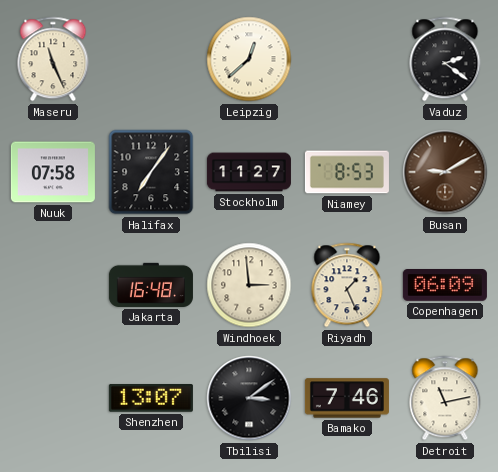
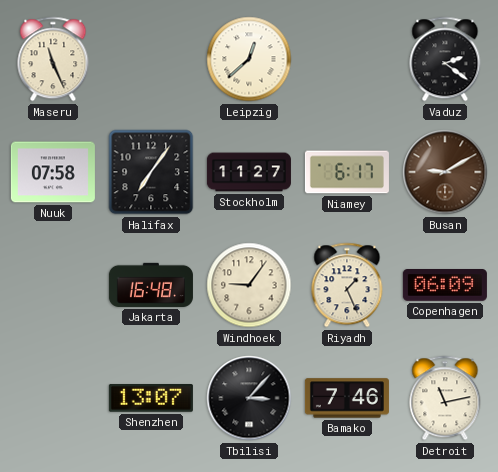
Niamey: 8:53 -> 6:17 (347, 172)
Windhoek: 2:59 -> 9:06 (249, 285)
Tbilisi: 3:09 -> 3:07 (249, 398)
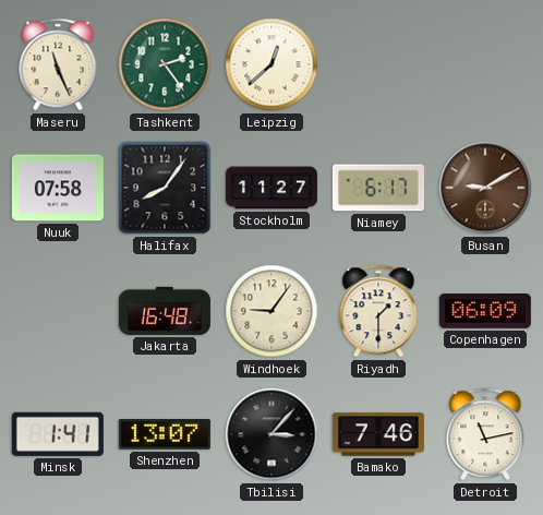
Tashkent: none -> 2:24 (165, 64)
Vaduz: 2:21 -> none (445, 59)
Halifax: 7:06 -> 8:06 (165, 188)
Riyadh: 1:26 -> 1:30 (378, 311)
Minsk: none -> 1:41 (58, 434)
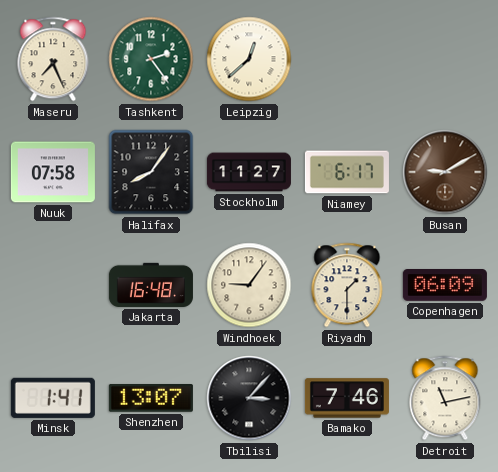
Maseru: 11:26 -> 7:26 (53, 59)
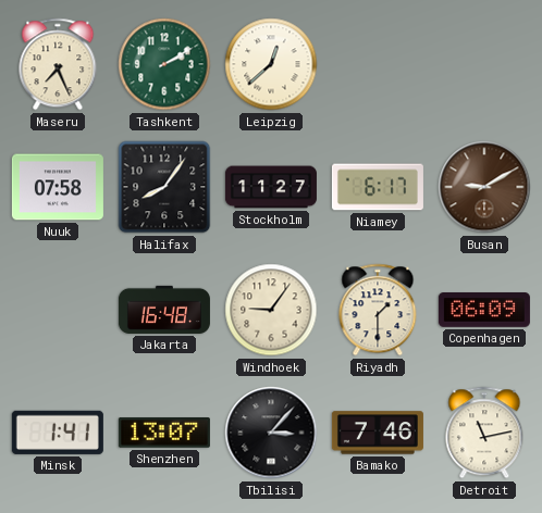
Tashkent: 2:24 -> 2:10 (164, 64)
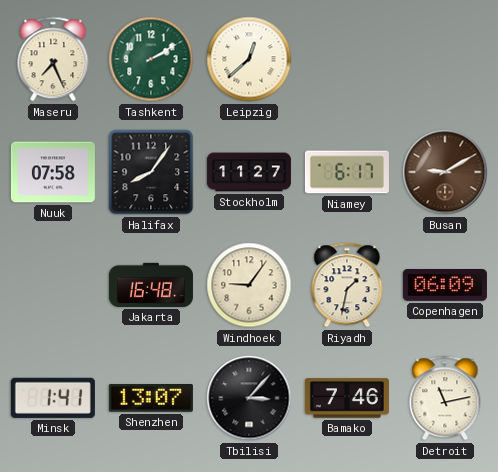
Riyadh: 1:30 -> 1:32 (347, 285)
